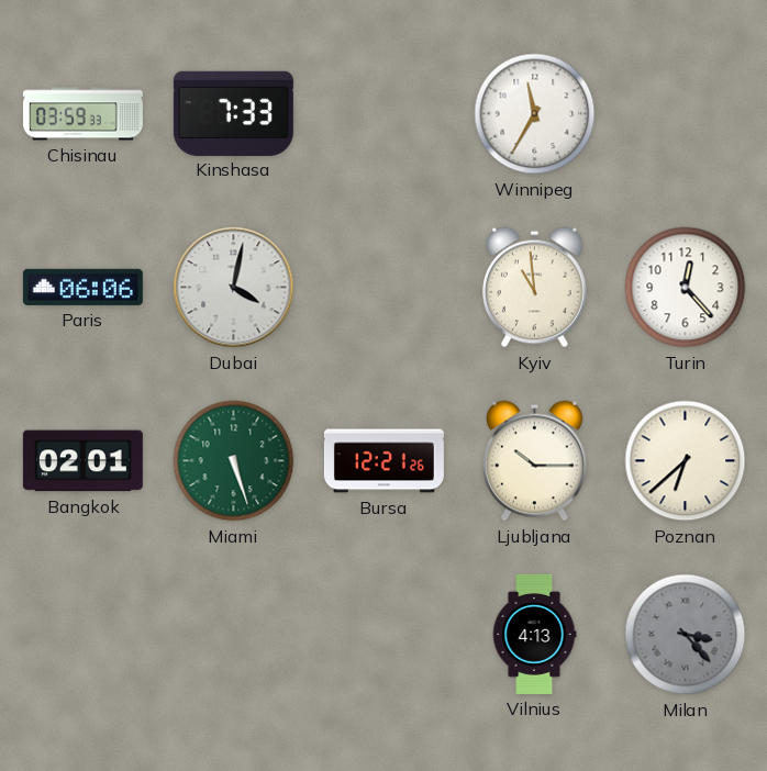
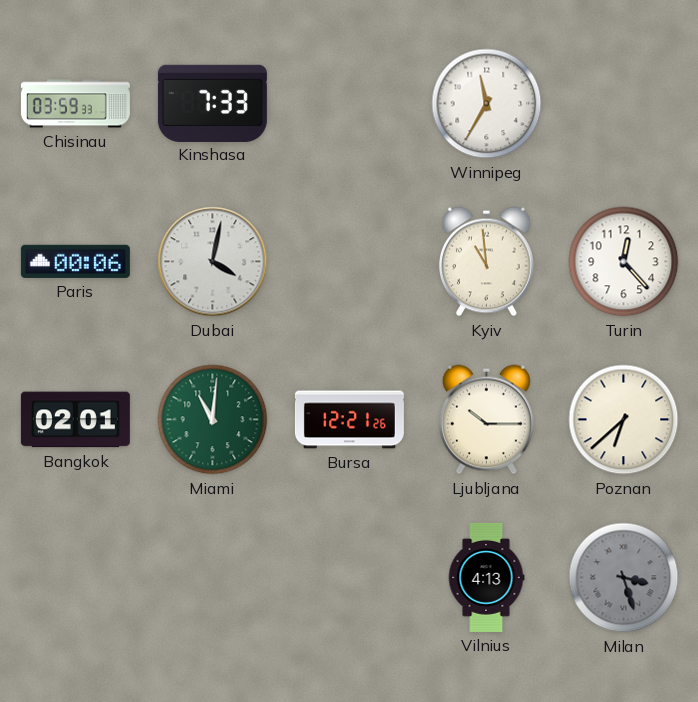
Paris: 06:06 -> 00:06 (75, 261)
Miami: 5:27 -> 11:01 (213, 420)
Milan: 3:23 -> 3:27 (624, 578)
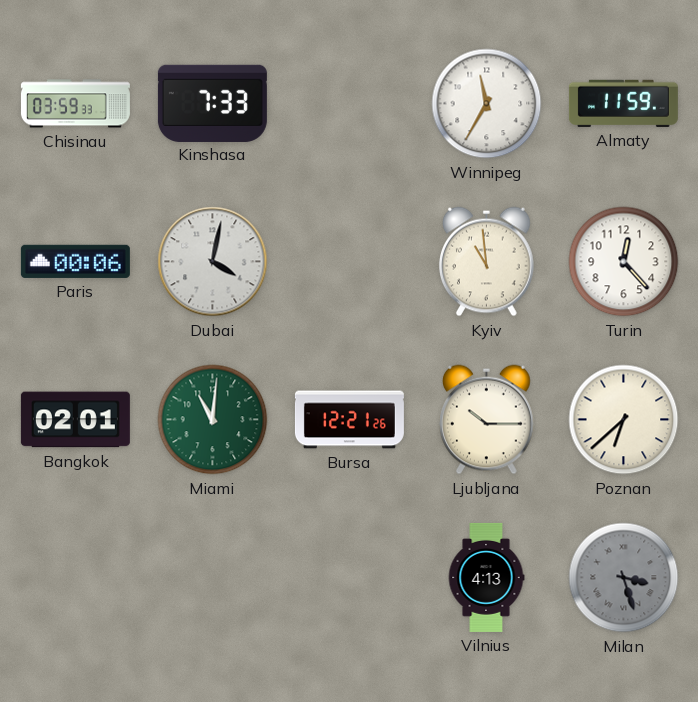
Almaty: none -> 11:59 (623, 103)
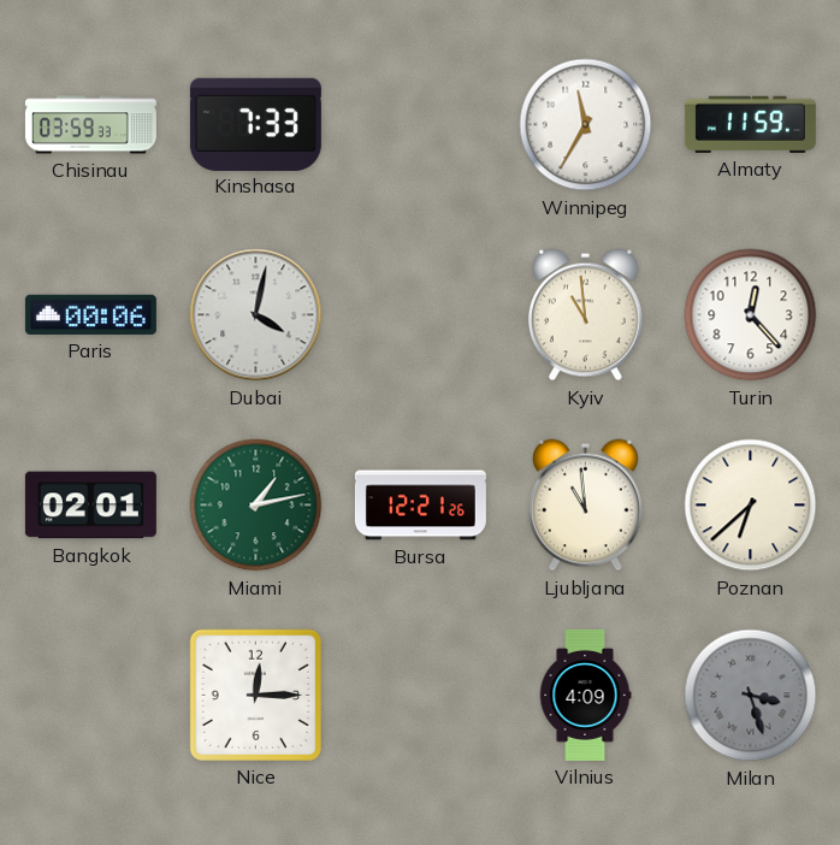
Miami: 11:01 -> 1:13 (256, 506)
Ljubljana: 10:15 -> 10:59 (585, 506)
Nice: none -> 12:15 (255, 695)
Vilnius: 4:13 -> 4:09 (585, 695)
